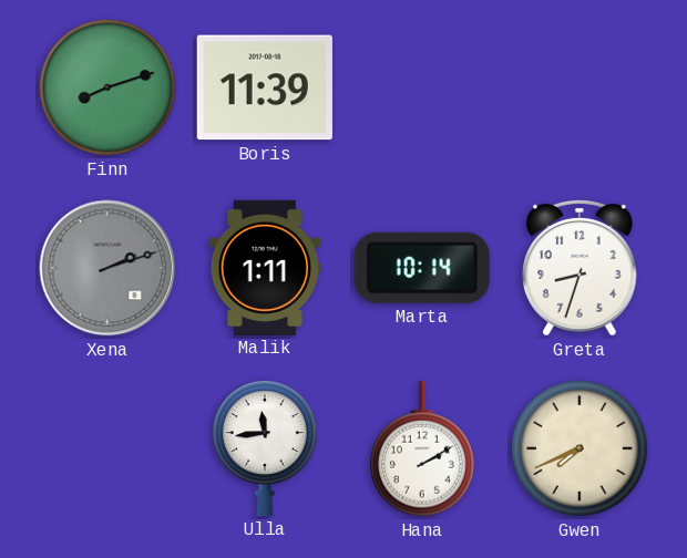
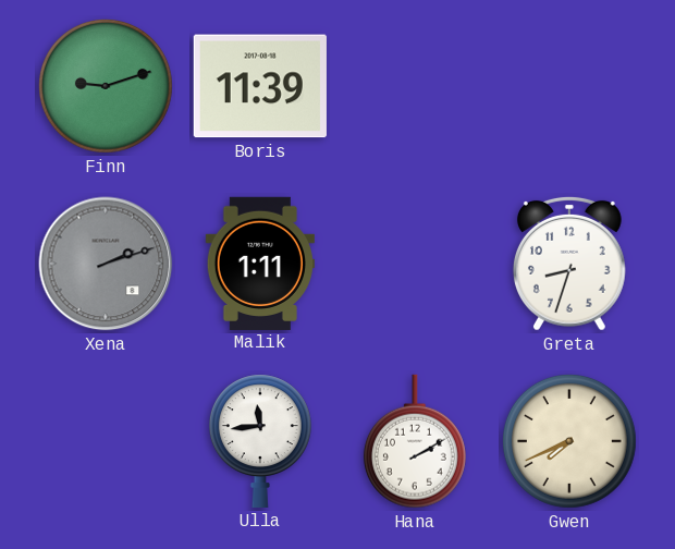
Finn: 8:12 -> 9:12 (106, 86)
Marta: 10:14 -> none (422, 268)
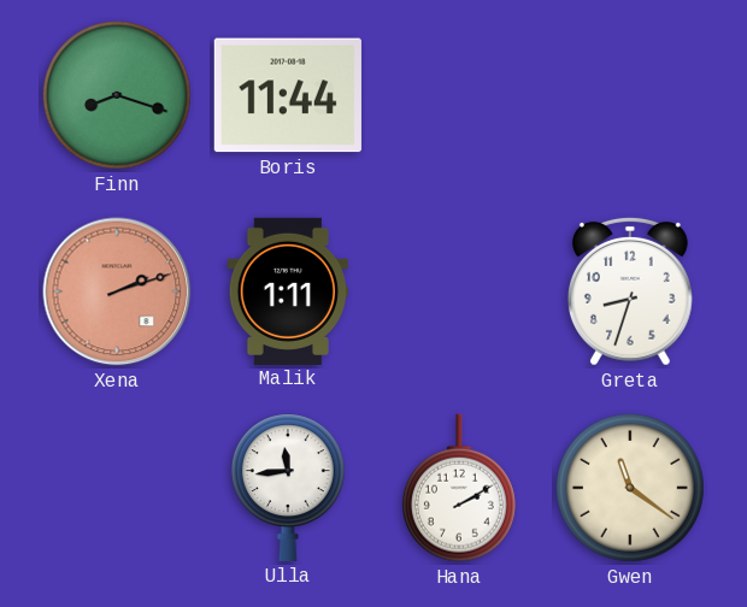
Finn: 9:12 -> 8:18 (117, 95)
Boris: 11:39 -> 11:44 (288, 95)
Xena dial: grey -> salmon (117, 291)
Gwen: 7:41 -> 11:21 (630, 488)
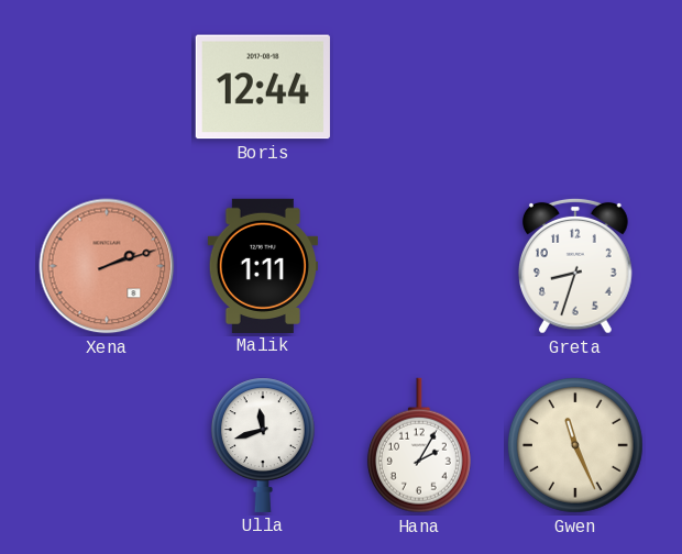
Finn: 8:18 -> none (117, 95)
Boris: 11:44 -> 12:44 (263, 87)
Ulla: 11:44 -> 11:42 (263, 445)
Hana: 2:10 -> 2:05 (419, 445)
Gwen: 11:21 -> 11:26 (575, 445)
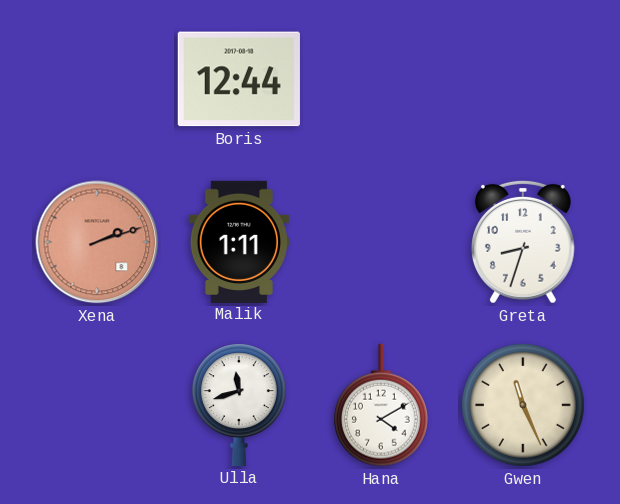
Hana: 2:05 -> 4:10 (381, 405)
